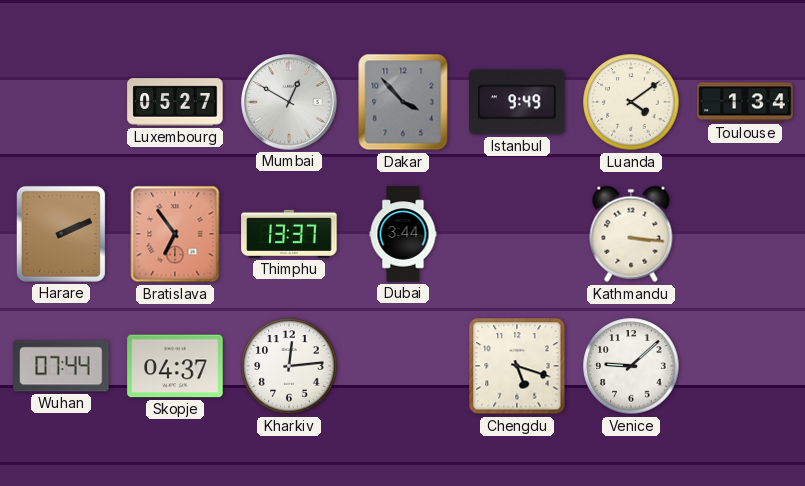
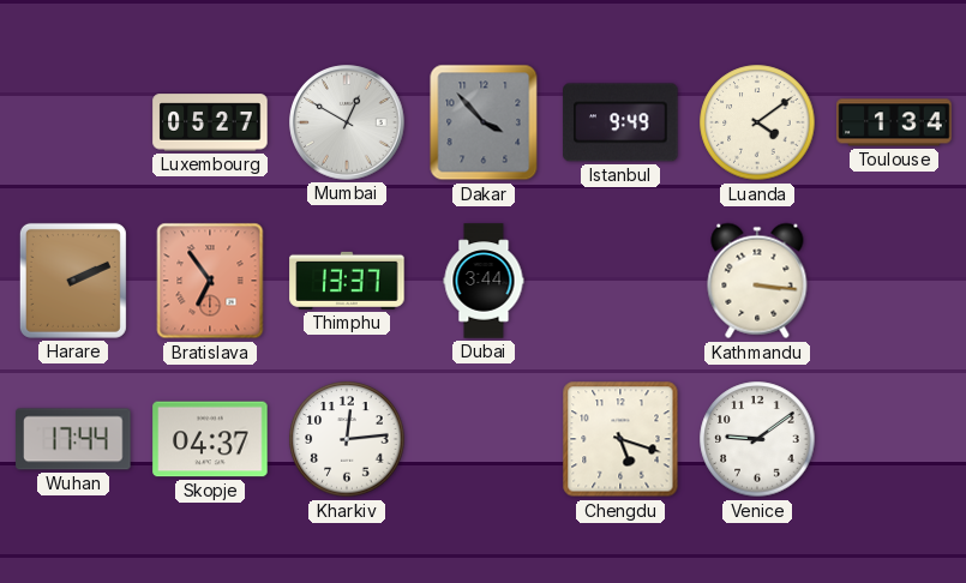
Wuhan: 07:44 -> 17:44 (73, 439)
Venice: 9:08 -> 9:09 (757, 439)
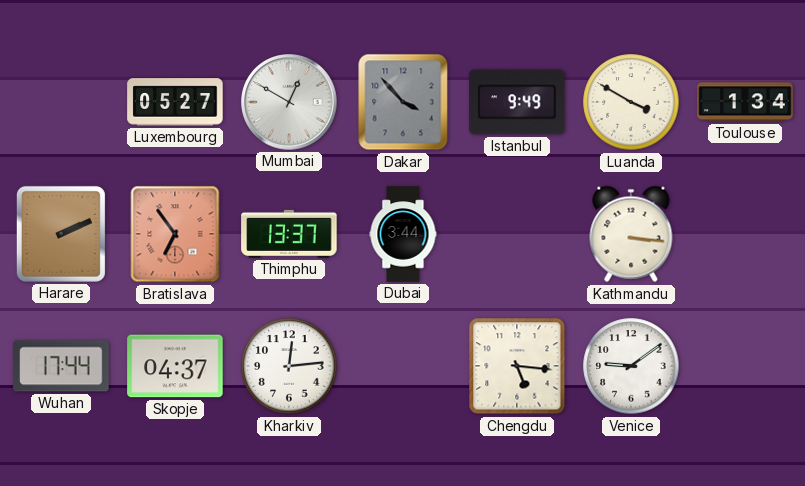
Luanda: 4:09 -> 3:50 (631, 102)
Chengdu: 5:18 -> 5:16 (517, 366)
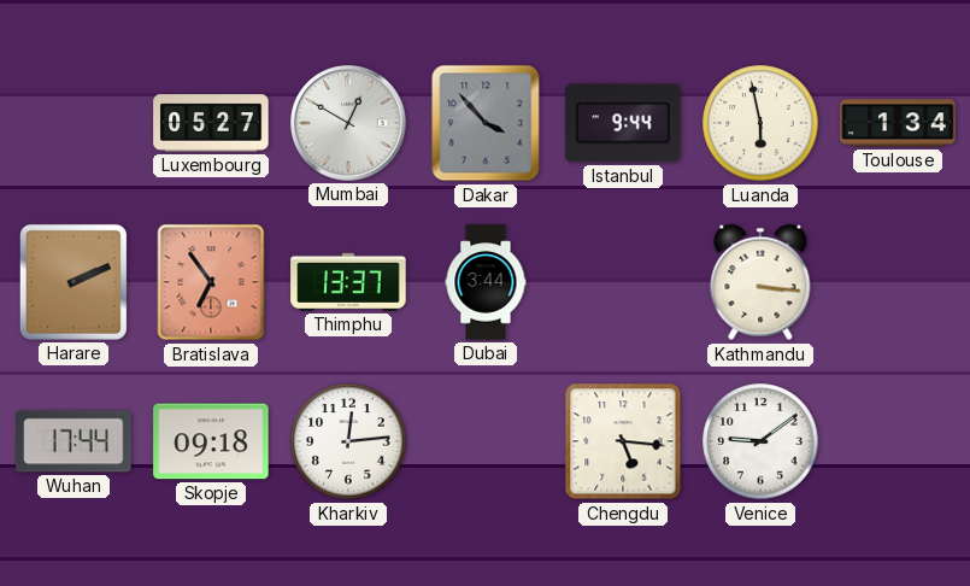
Istanbul: 9:49 -> 9:44 (623, 123)
Luanda: 3:50 -> 5:58 (760, 123)
Skopje: 04:37 -> 09:18 (211, 441)
